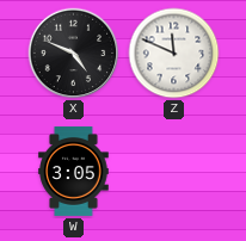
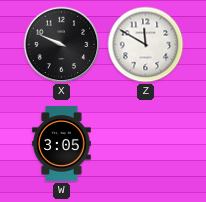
X: 4:49 -> 9:49 (62, 45)
Z: 11:49 -> 11:50 (146, 45)
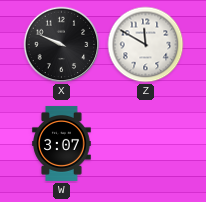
W: 3:05 -> 3:07 (62, 143)
